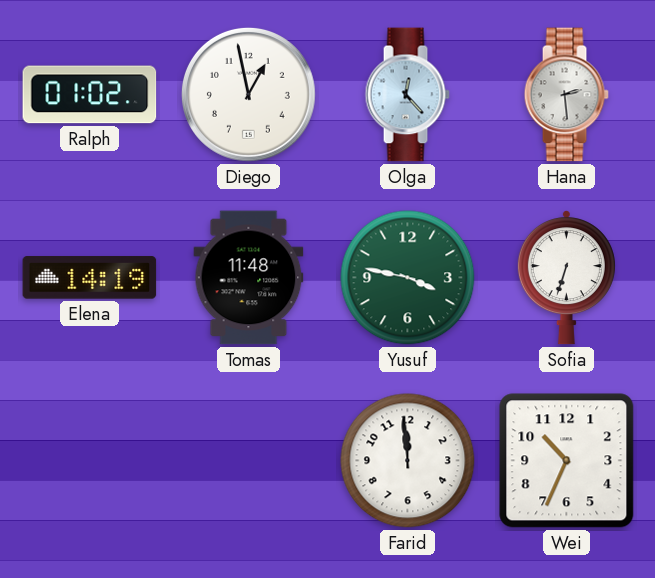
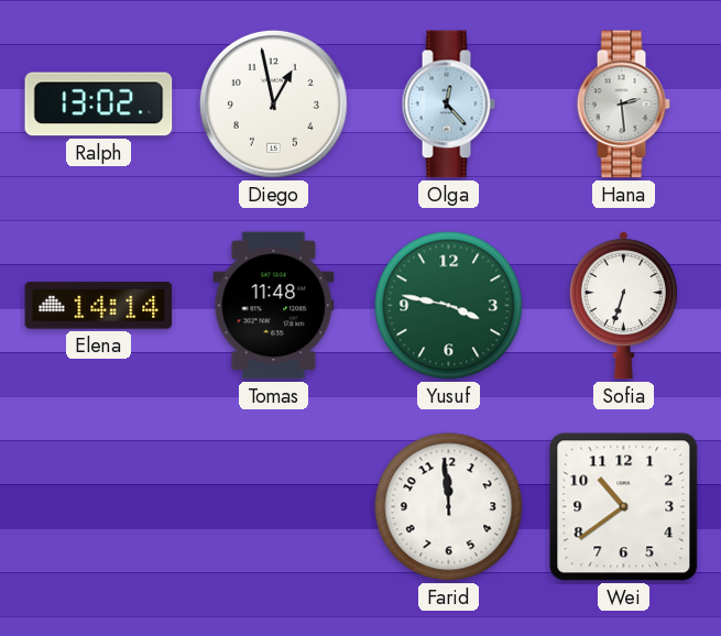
Ralph: 01:02 -> 13:02 (99, 105)
Elena: 14:19 -> 14:14 (99, 306)
Wei: 10:34 -> 10:39 (624, 507)
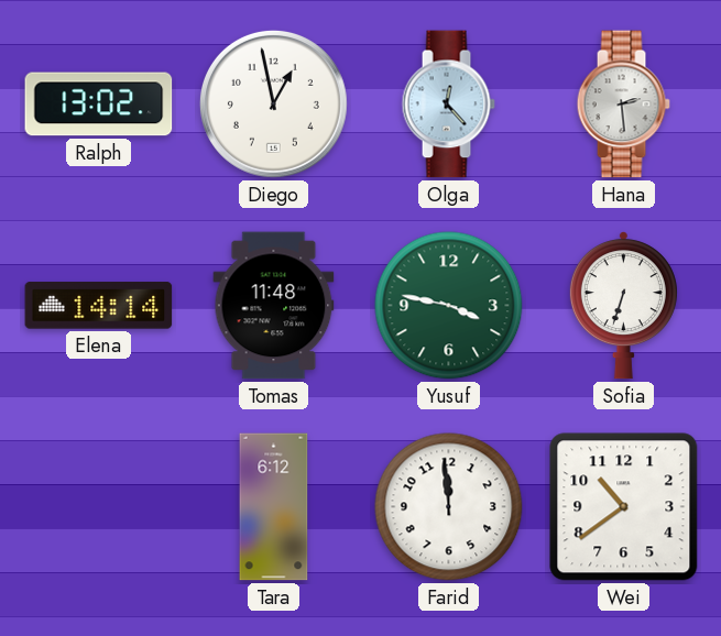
Tara: none -> 6:12 (274, 507)
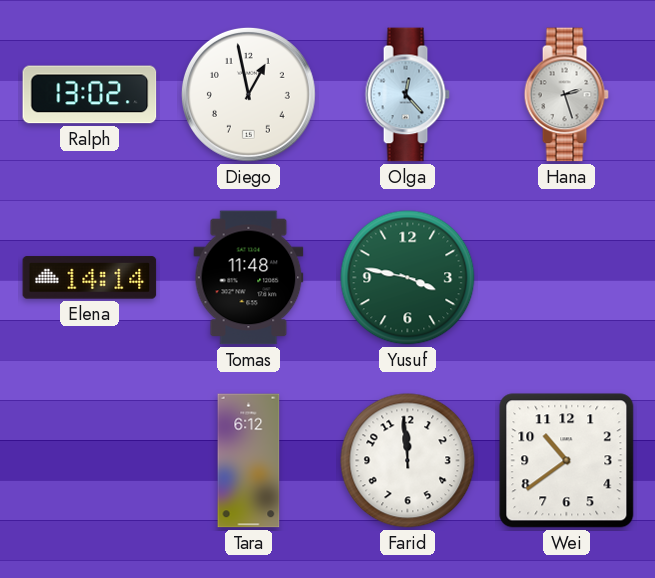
Hana: 2:29 -> 2:27 (566, 95)
Sofia: 6:33 -> none (623, 306)
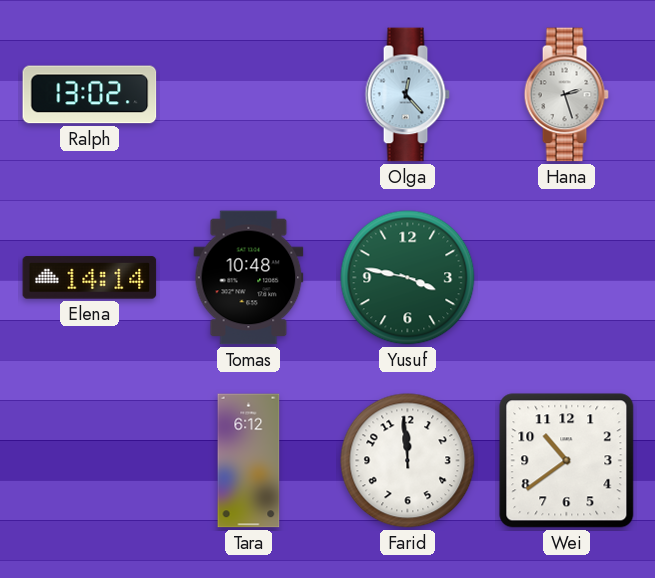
Diego: 12:58 -> none (248, 94)
Tomas: 11:48 -> 10:48 (249, 278)
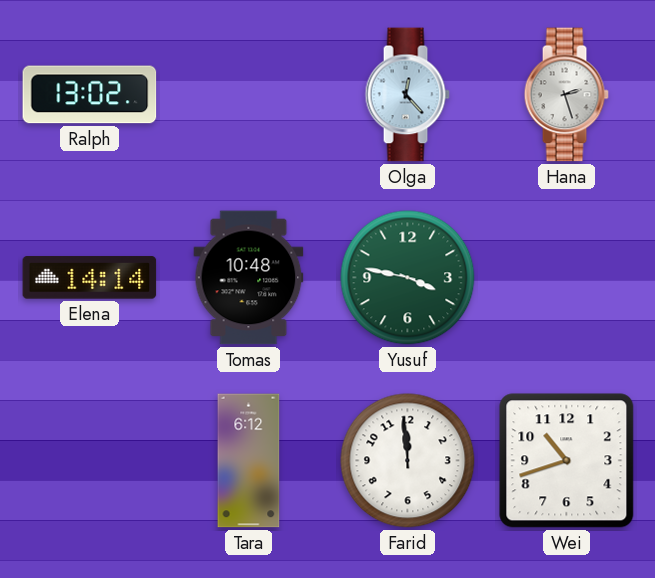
Wei: 10:39 -> 10:42 (567, 461)
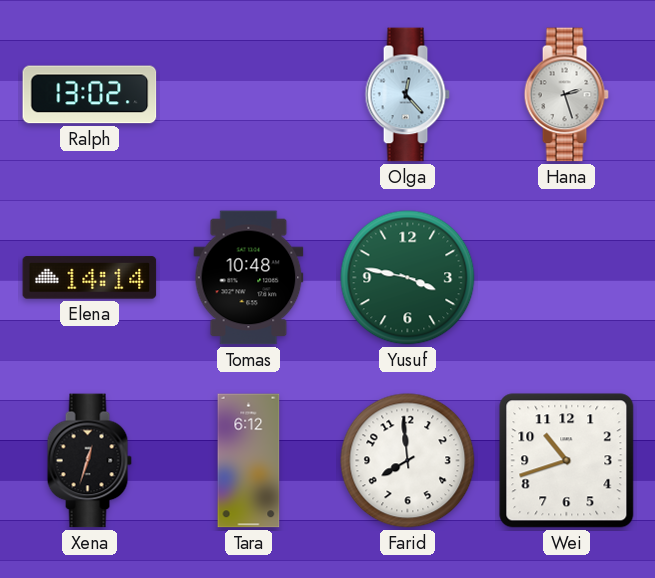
Xena: none -> 12:33 (89, 461)
Farid: 11:59 -> 7:59 (408, 461)
